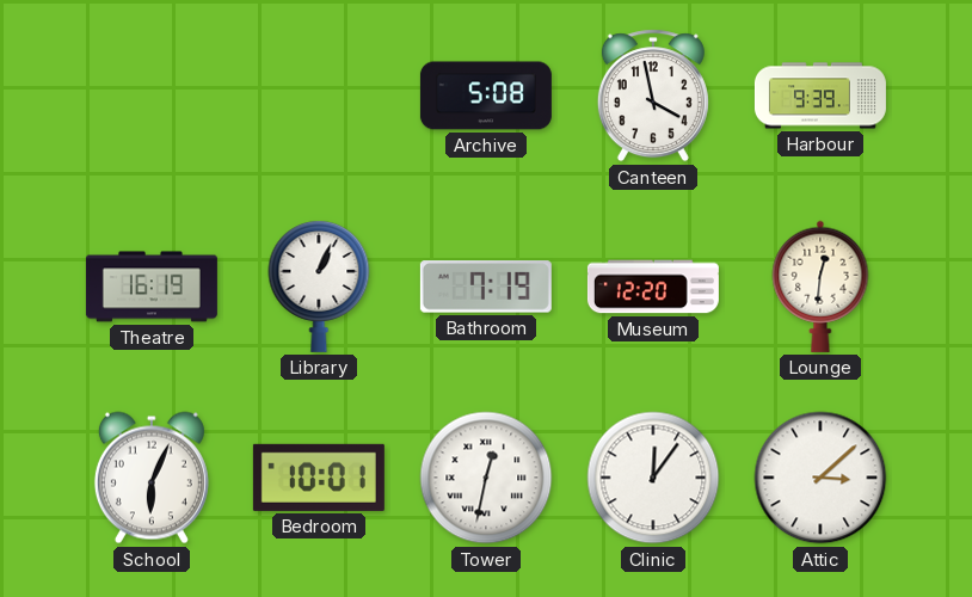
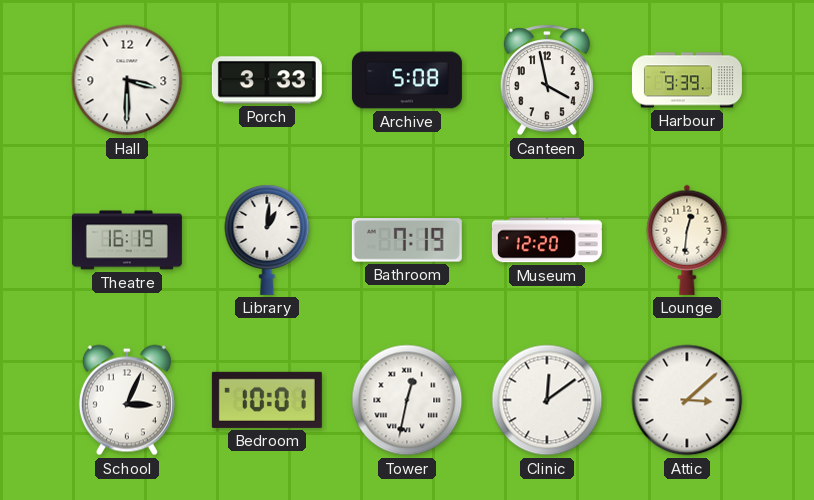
Hall: none -> 3:30 (127, 80)
Porch: none -> 3:33 (267, 80)
Library: 1:04 -> 1:01 (267, 240)
School: 6:04 -> 3:04 (127, 400)
Clinic: 12:06 -> 12:09 (547, 400)
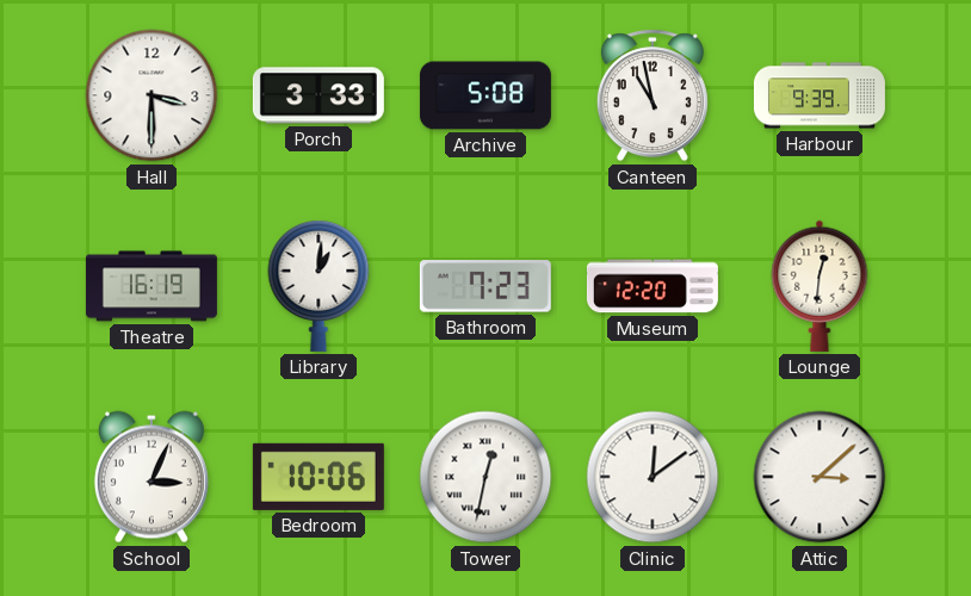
Canteen: 3:58 -> 10:58 (653, 95)
Bathroom: 7:19 -> 7:23 (485, 286)
Bedroom: 10:01 -> 10:06 (318, 477)
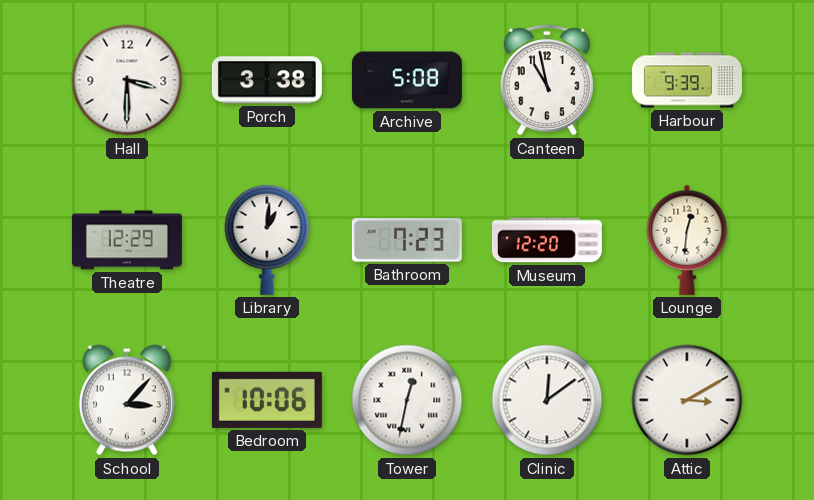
Porch: 3:33 -> 3:38 (267, 80)
Theatre: 16:19 -> 12:29 (127, 240)
School: 3:04 -> 3:07 (127, 400)
Attic: 3:08 -> 3:10 (687, 400)
